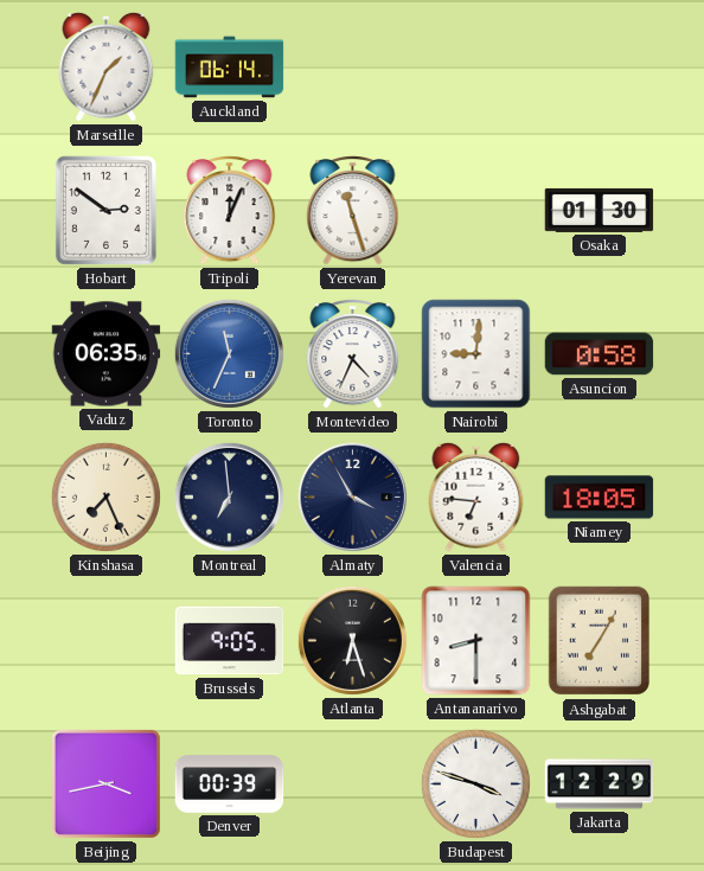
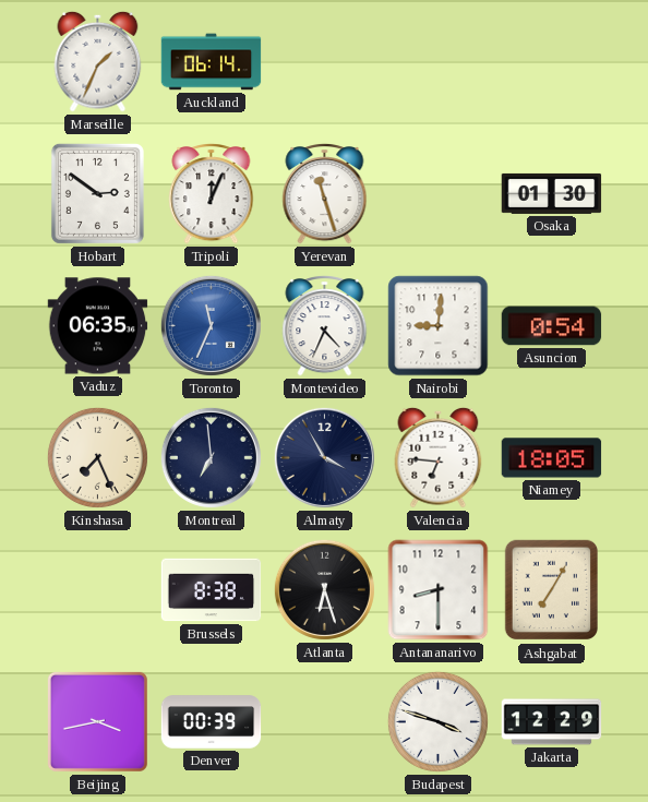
Asuncion: 0:58 -> 0:54 (552, 326)
Brussels: 9:05 -> 8:38 (212, 590)
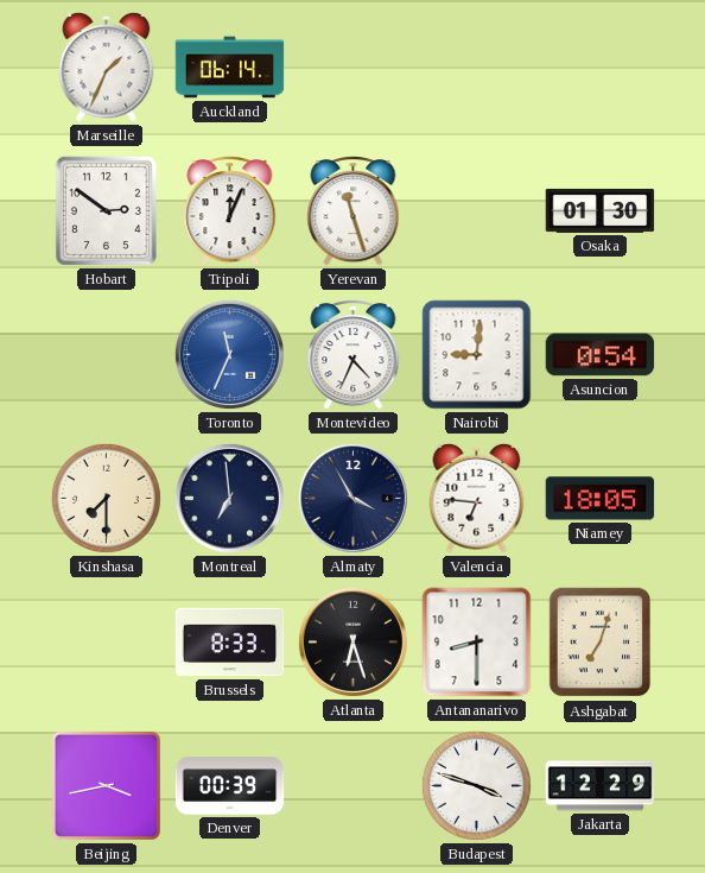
Vaduz: 06:35 -> none (98, 326)
Kinshasa: 7:26 -> 7:30 (106, 498)
Brussels: 8:38 -> 8:33 (230, 643)
Ashgabat: 7:05 -> 7:03 (599, 643)
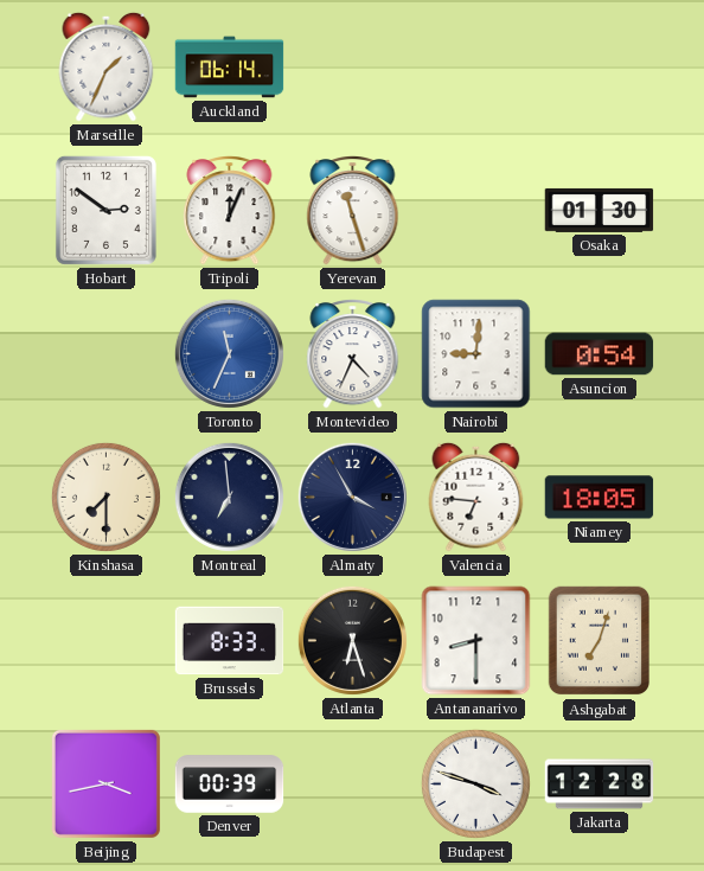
Jakarta: 12:29 -> 12:28 (600, 784)
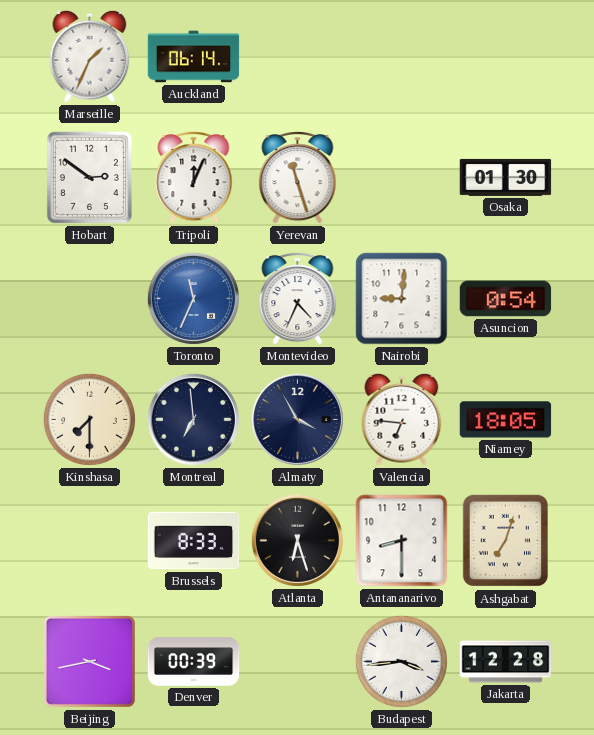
Budapest: 3:48 -> 3:44 (401, 661)
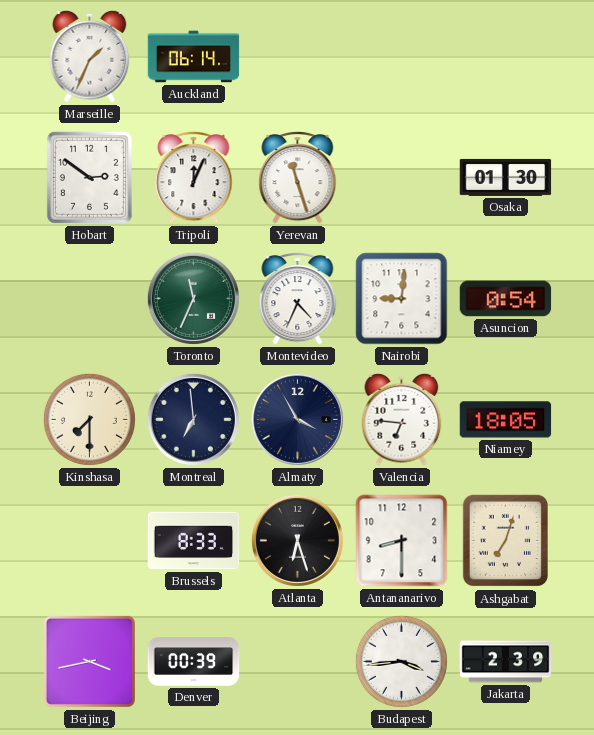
Toronto dial: blue -> green (193, 298)
Jakarta: 12:28 -> 2:39 (506, 662)
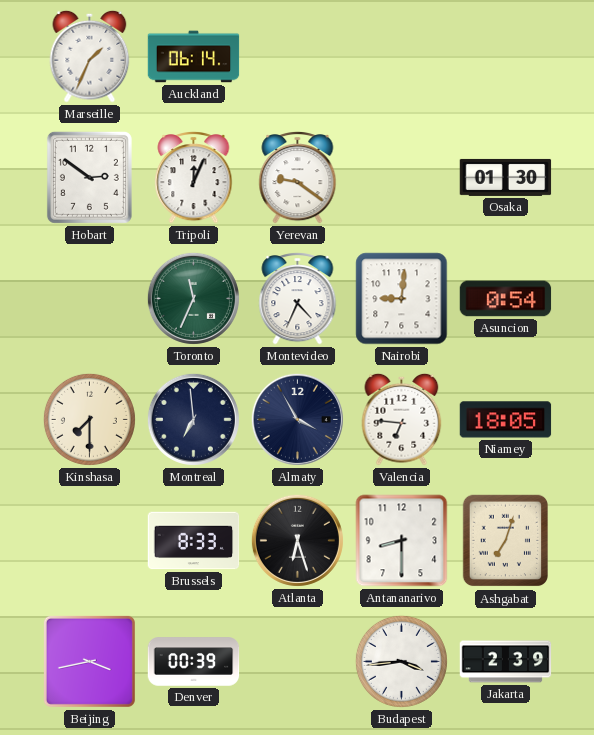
Yerevan: 11:27 -> 9:21 (298, 178)
